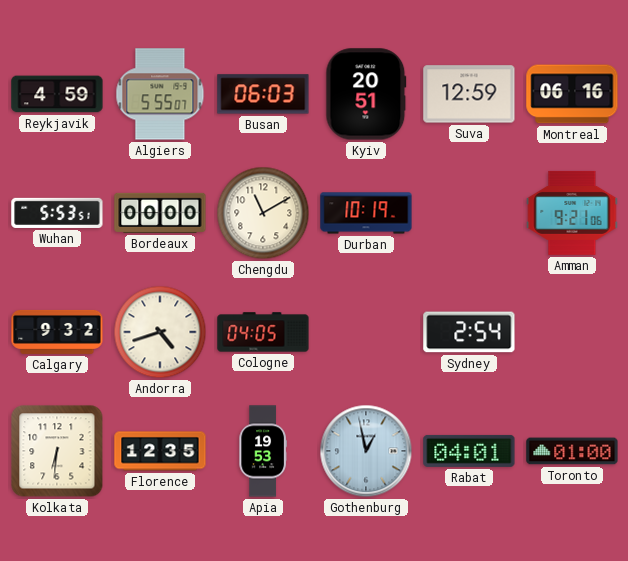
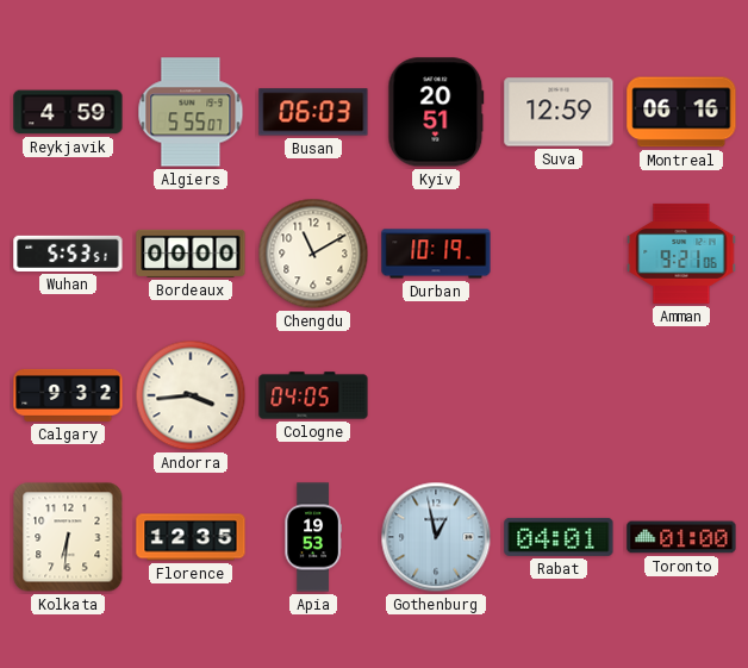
Andorra: 4:42 -> 3:44 (191, 395)
Sydney: 2:54 -> none (469, 332)
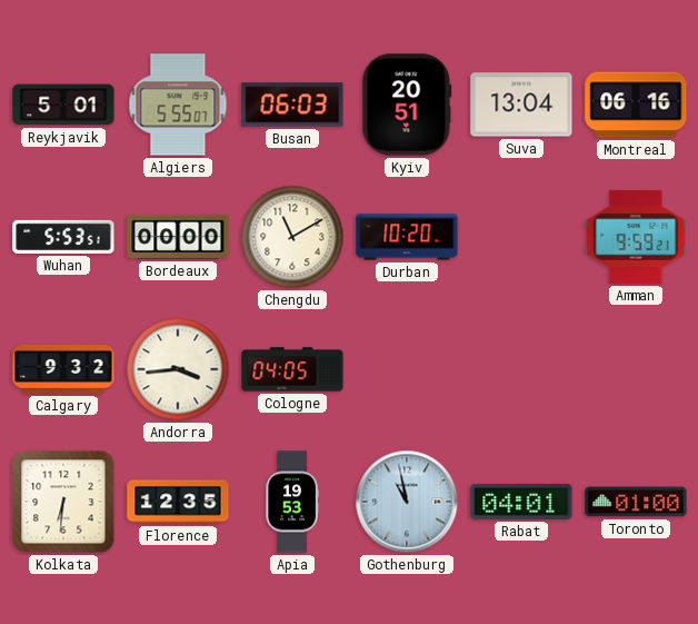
Reykjavik: 4:59 -> 5:01 (63, 105)
Suva: 12:59 -> 13:04 (521, 105)
Durban: 10:19 -> 10:20 (407, 237)
Amman: 9:21 -> 9:59 (636, 237)
Gothenburg: 12:58 -> 10:58 (407, 502)
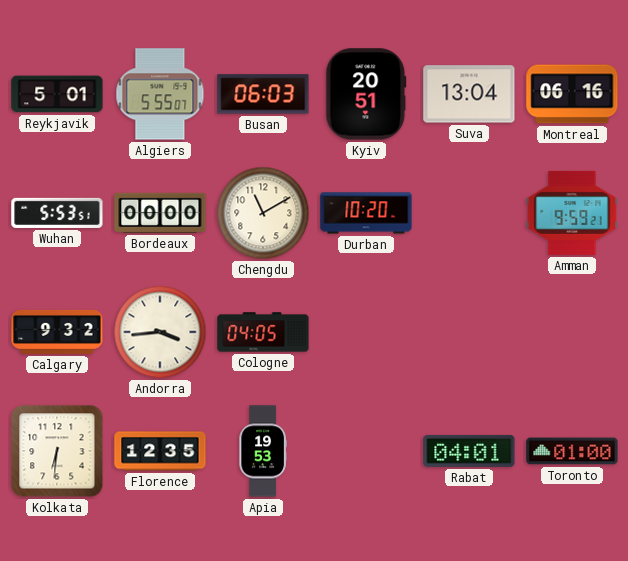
Gothenburg: 10:58 -> none (407, 502)
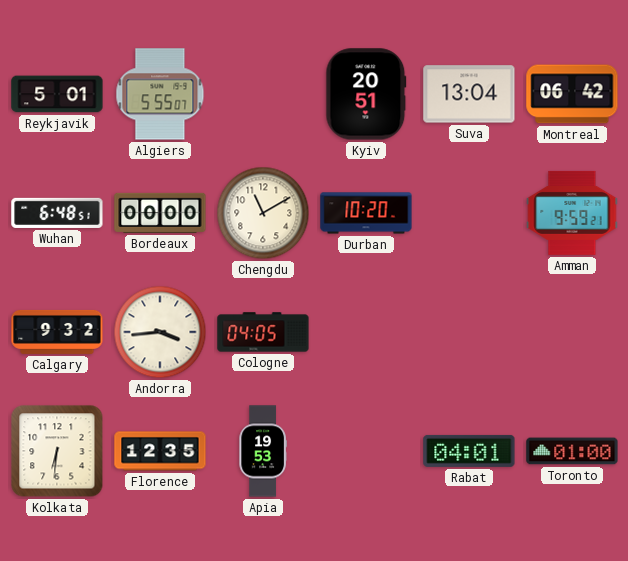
Busan: 06:03 -> none (263, 94)
Montreal: 06:16 -> 06:42 (572, 94)
Wuhan: 5:53 -> 6:48 (57, 213)
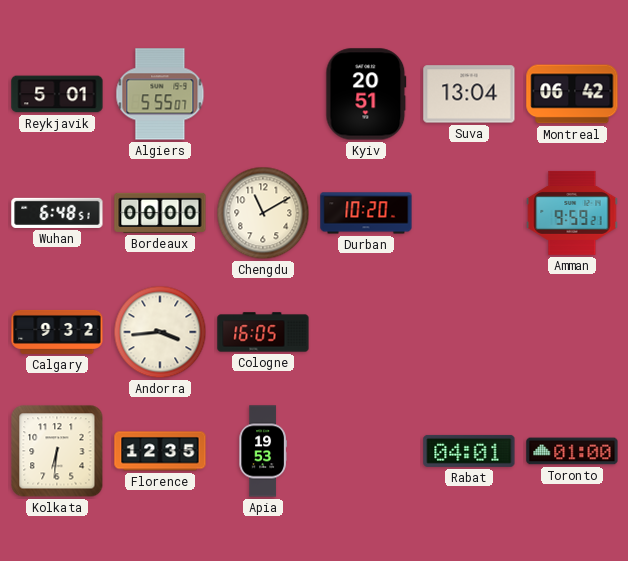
Cologne: 04:05 -> 16:05 (263, 332)
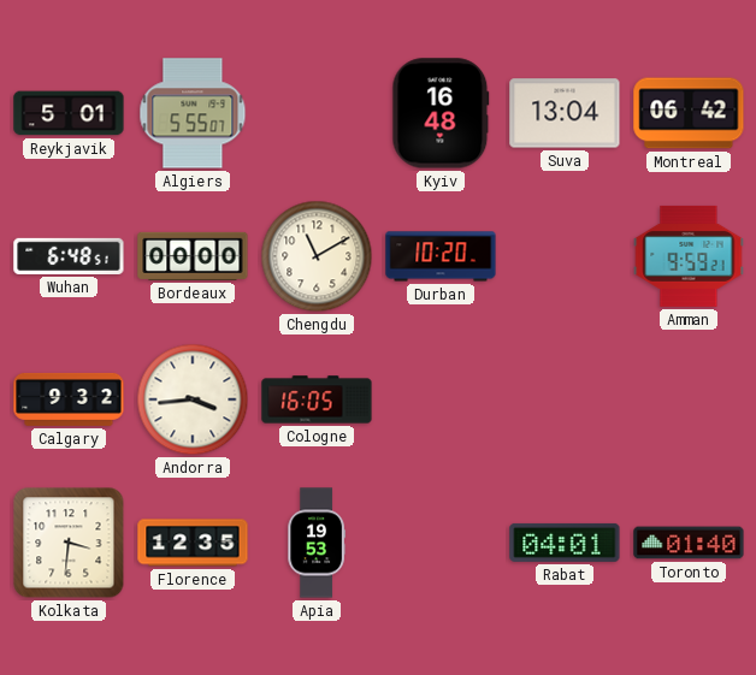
Kyiv: 20:51 -> 16:48 (441, 113)
Kolkata: 6:31 -> 3:31 (69, 543)
Toronto: 01:00 -> 01:40 (689, 543)
